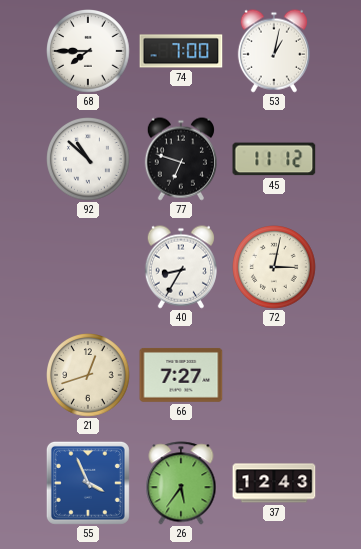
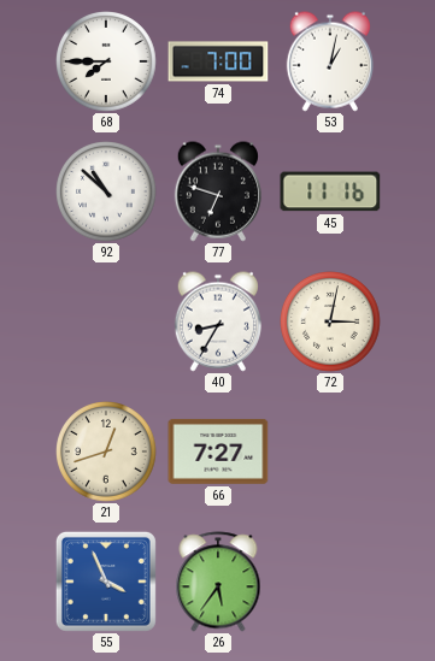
45: 11:12 -> 11:16 (330, 191)
37: 12:43 -> none (274, 483)
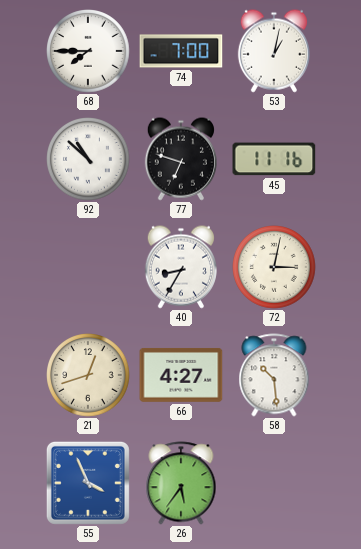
66: 7:27 -> 4:27 (181, 375)
58: none -> 10:29 (274, 375)
